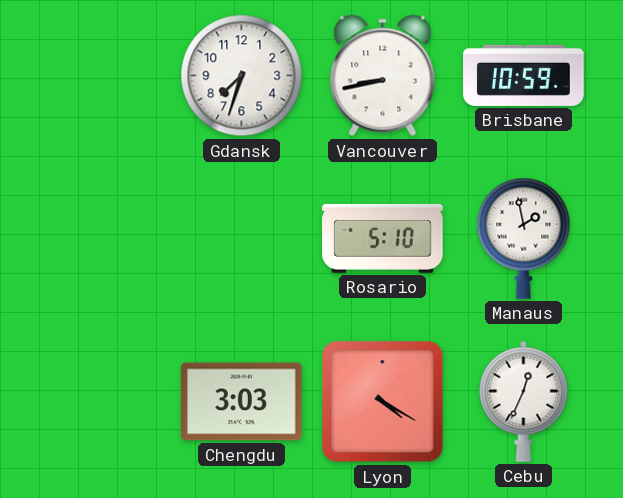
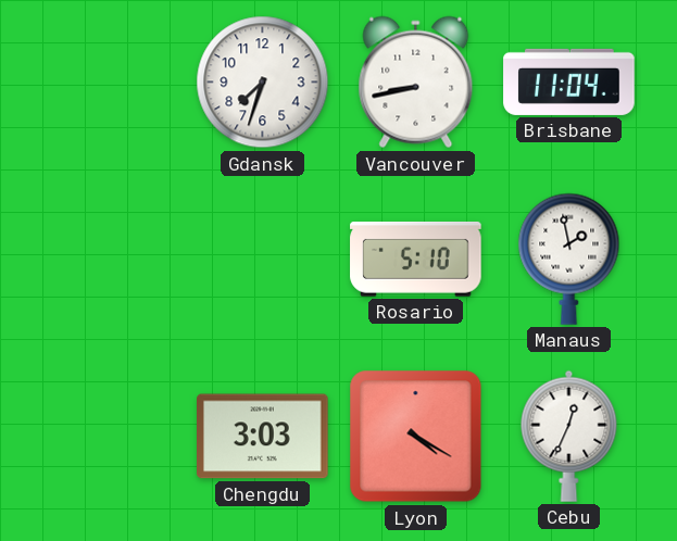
Brisbane: 10:59 -> 11:04 (569, 81)
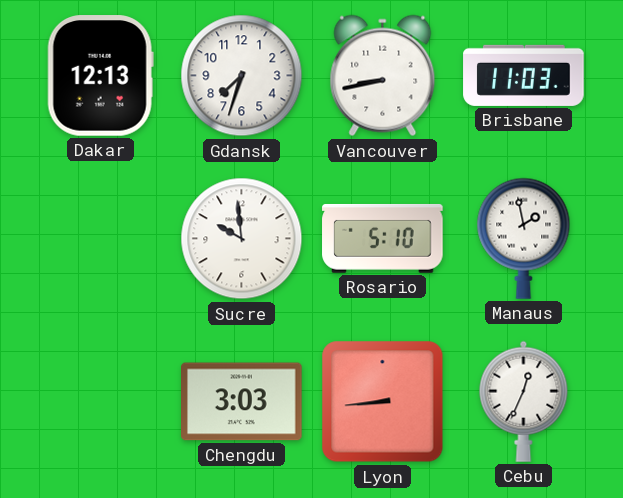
Dakar: none -> 12:13 (100, 76)
Brisbane: 11:04 -> 11:03 (524, 75)
Sucre: none -> 9:59 (242, 239)
Lyon: 4:20 -> 8:44 (383, 402)
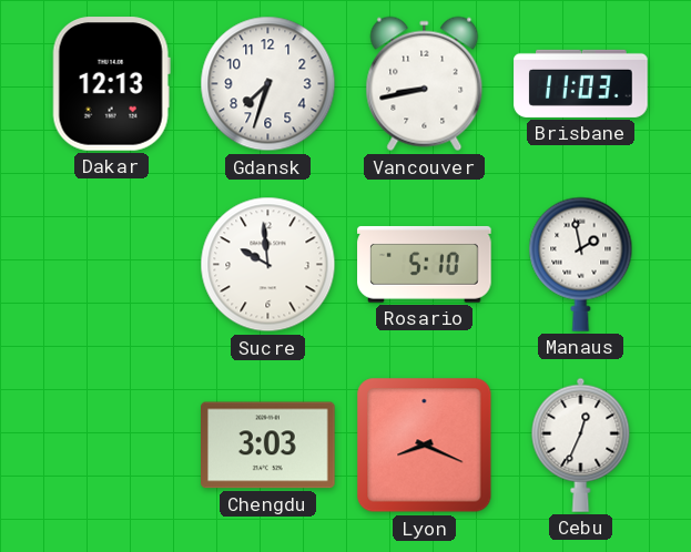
Lyon: 8:44 -> 8:19 (425, 446)
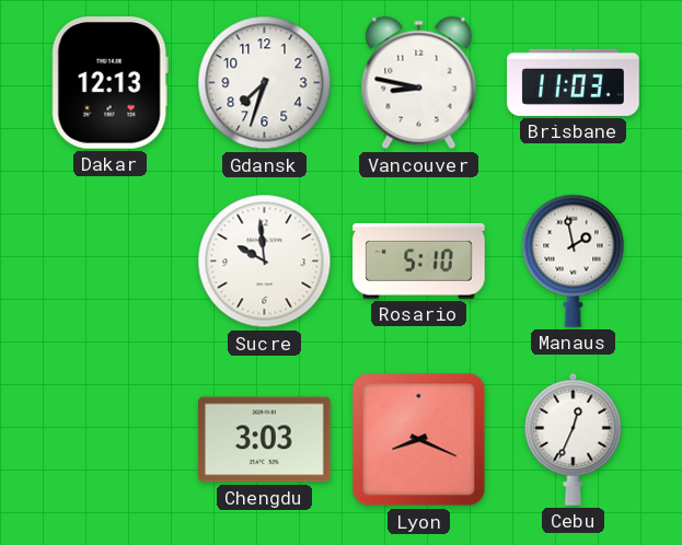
Vancouver: 8:43 -> 8:47 (419, 83)
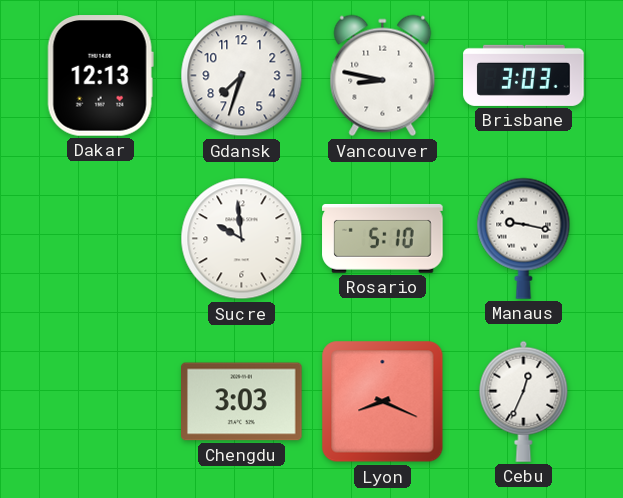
Brisbane: 11:03 -> 3:03 (524, 75)
Manaus: 1:58 -> 9:17 (524, 238)
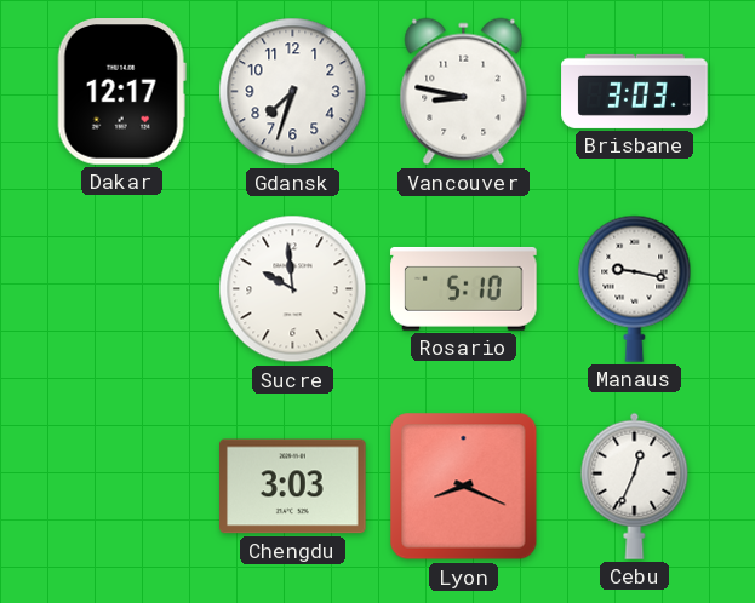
Dakar: 12:13 -> 12:17 (121, 92)
